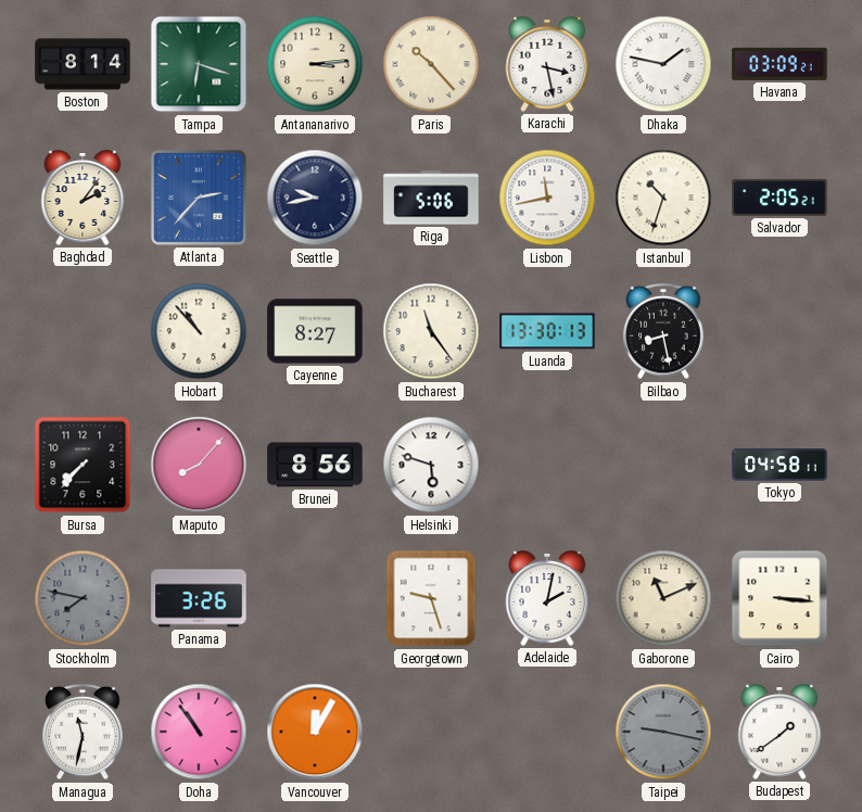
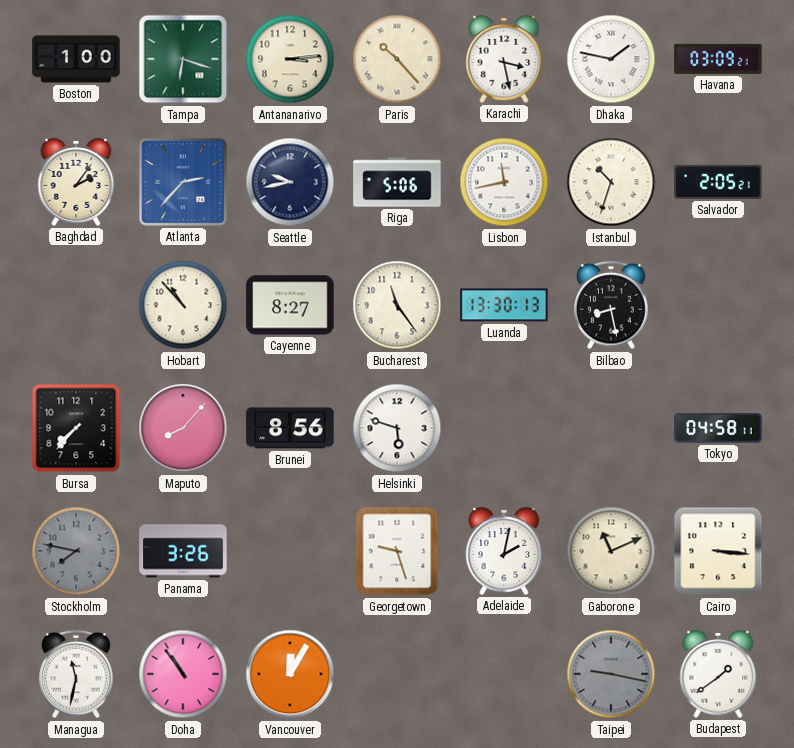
Boston: 8:14 -> 1:00 (76, 59)
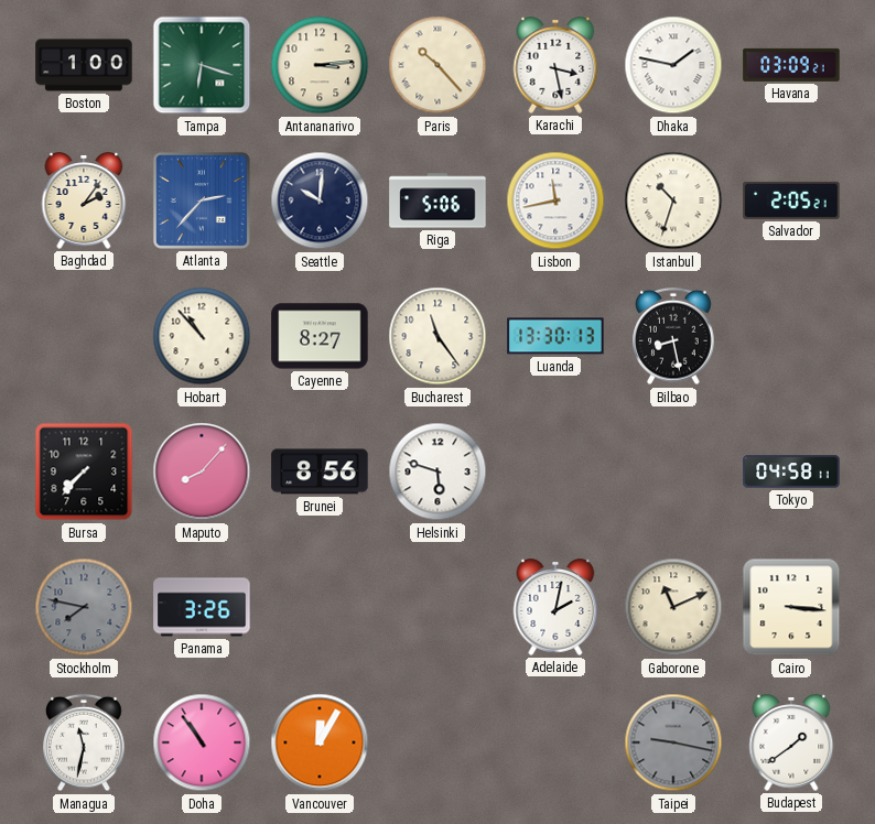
Seattle: 9:43 -> 10:01 (320, 200)
Georgetown: 9:27 -> none (397, 551)
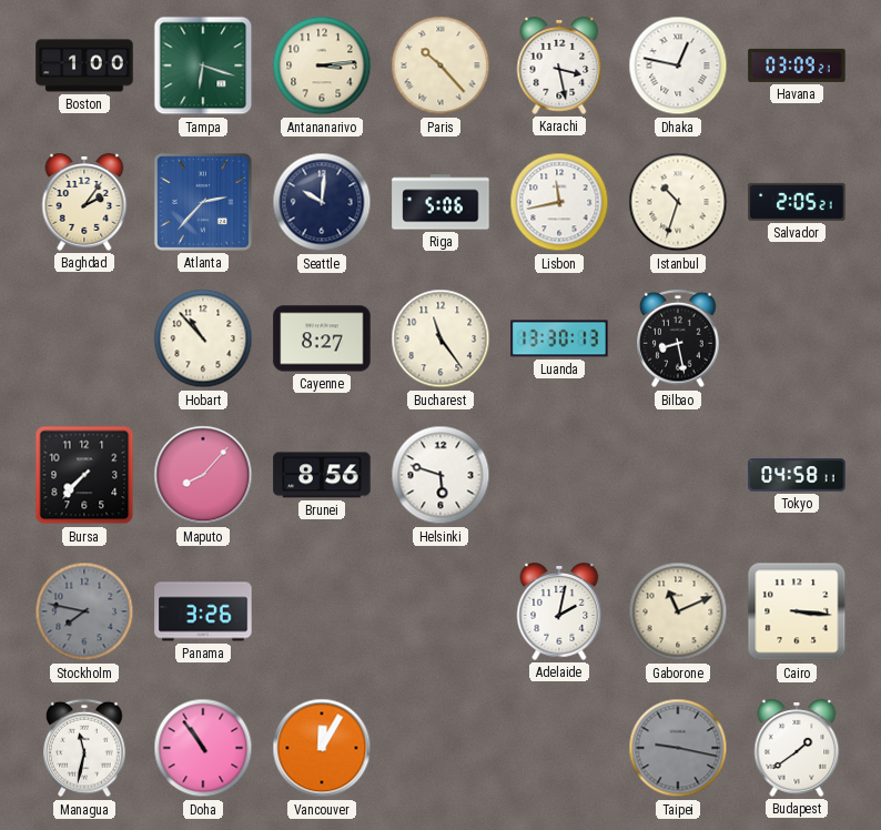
Dhaka: 1:47 -> 12:47 (678, 65)
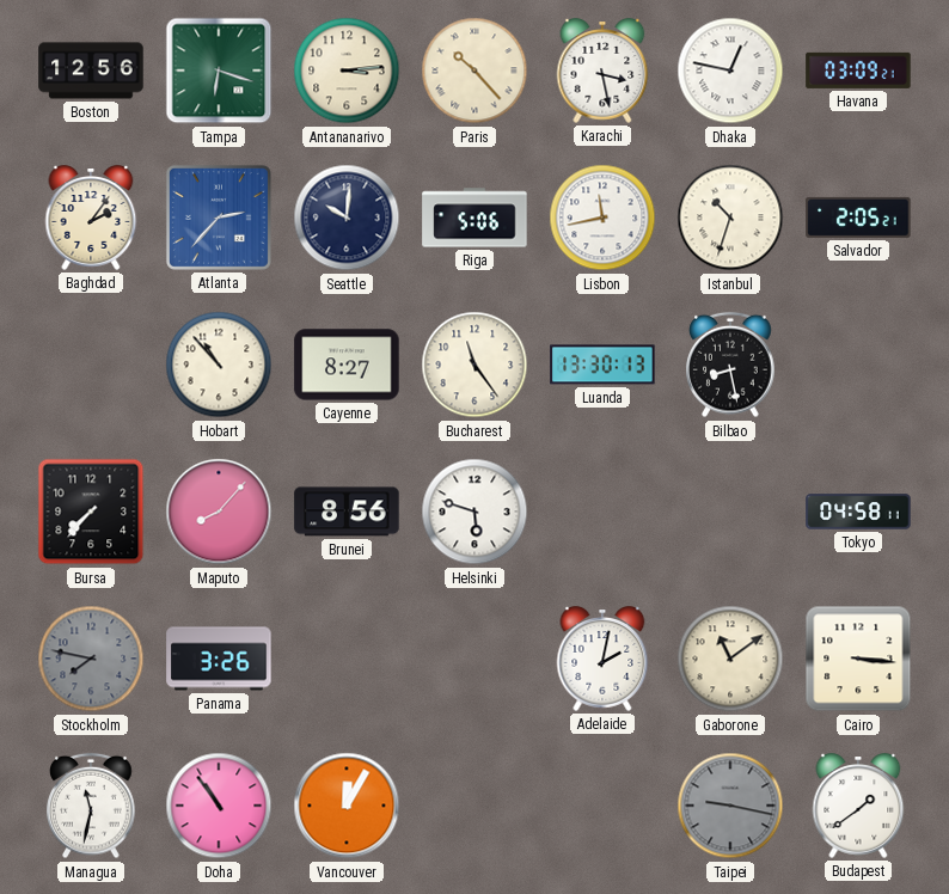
Boston: 1:00 -> 12:56 (91, 71)
Gaborone: 11:11 -> 11:09 (730, 659)
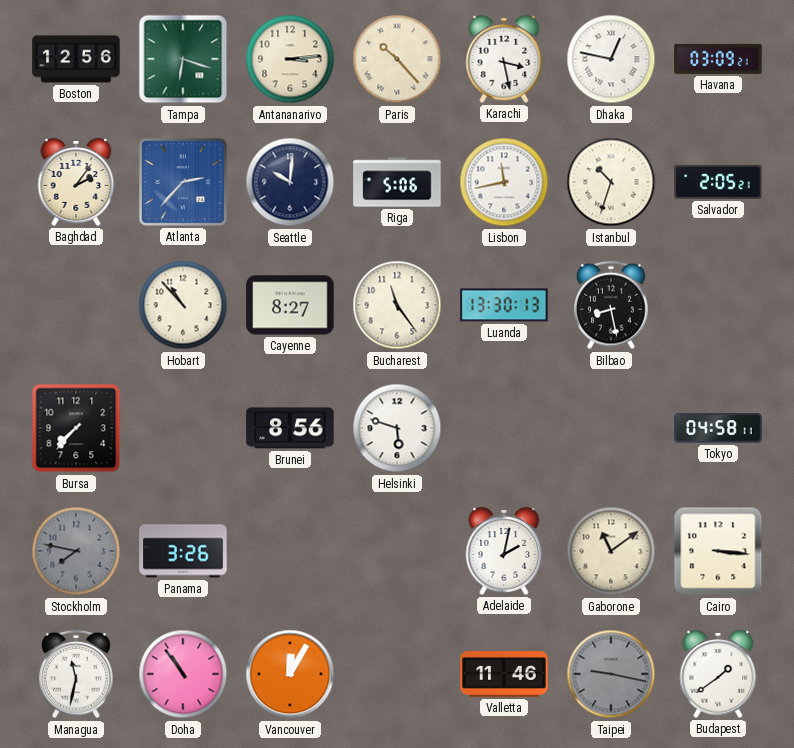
Maputo: 8:07 -> none (219, 512)
Valletta: none -> 11:46 (504, 675)
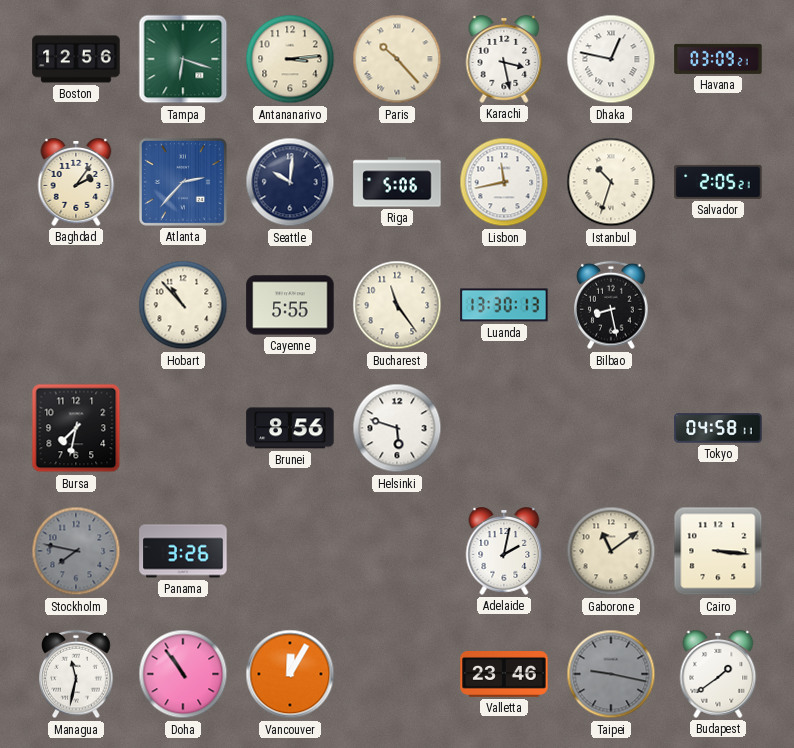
Cayenne: 8:27 -> 5:55 (290, 305)
Bursa: 7:37 -> 7:32 (76, 428)
Valletta: 11:46 -> 23:46 (504, 675)
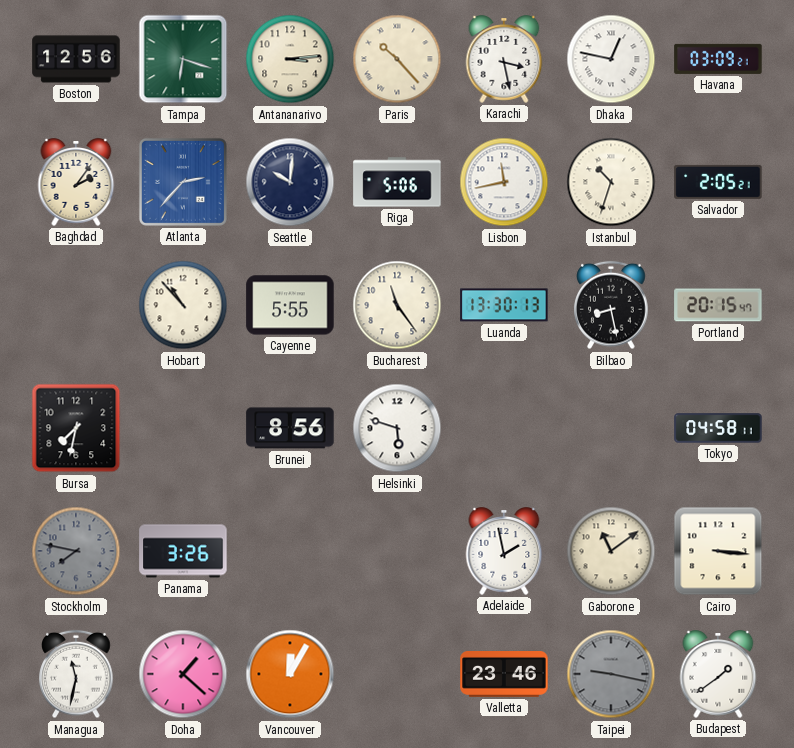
Portland: none -> 20:15 (718, 305)
Adelaide: 2:02 -> 1:58 (504, 551)
Doha: 10:54 -> 1:22 (183, 674)
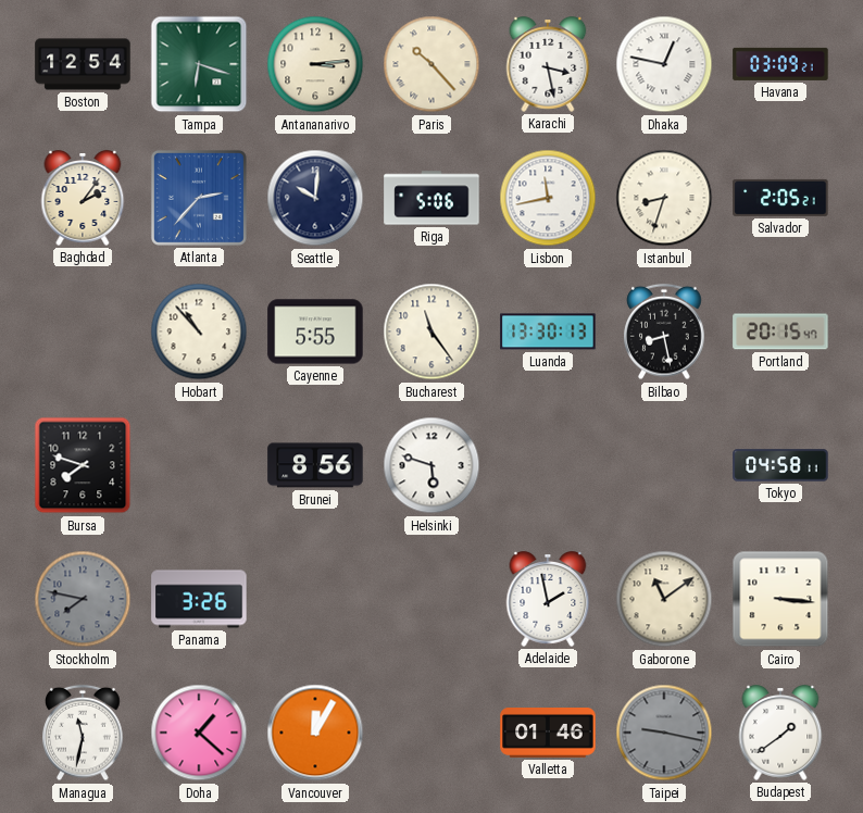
Boston: 12:56 -> 12:54 (83, 64)
Istanbul: 10:33 -> 8:33 (664, 198)
Bursa: 7:32 -> 7:48 (83, 465)
Valletta: 23:46 -> 01:46 (548, 734)
